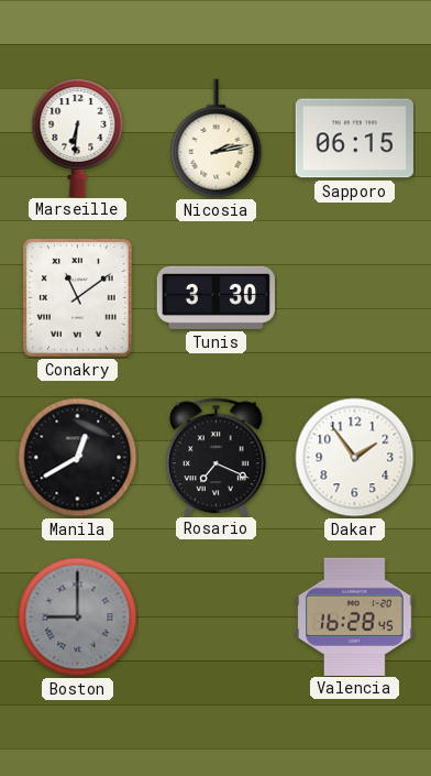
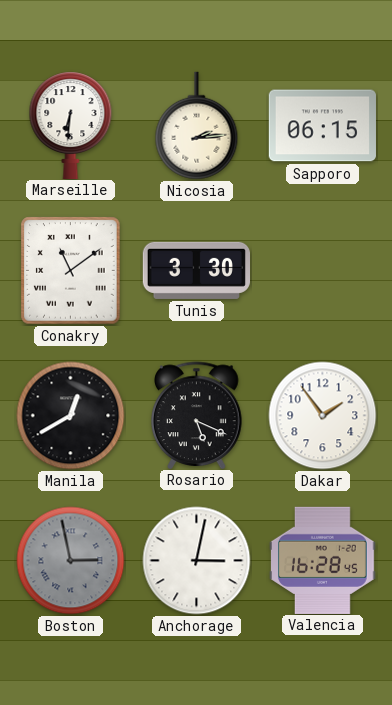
Nicosia: 2:13 -> 2:14 (197, 126)
Rosario: 7:19 -> 5:19 (197, 415)
Boston: 9:00 -> 2:58 (71, 561)
Anchorage: none -> 3:02 (197, 561)
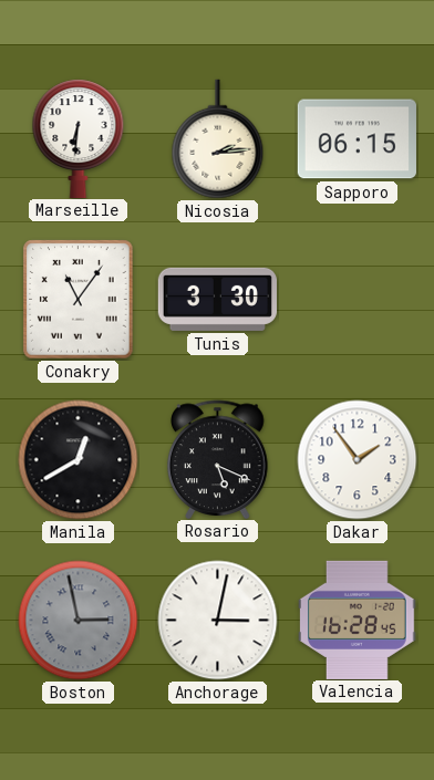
Conakry: 11:09 -> 11:06 (79, 300)
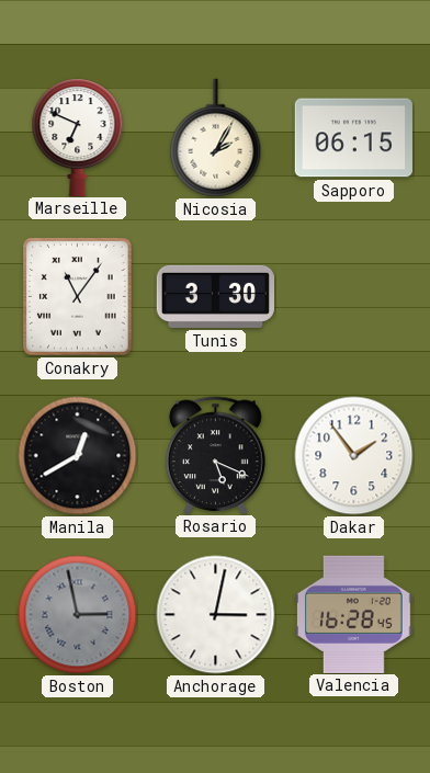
Marseille: 6:31 -> 6:49 (78, 137)
Nicosia: 2:14 -> 2:05 (216, 138)
